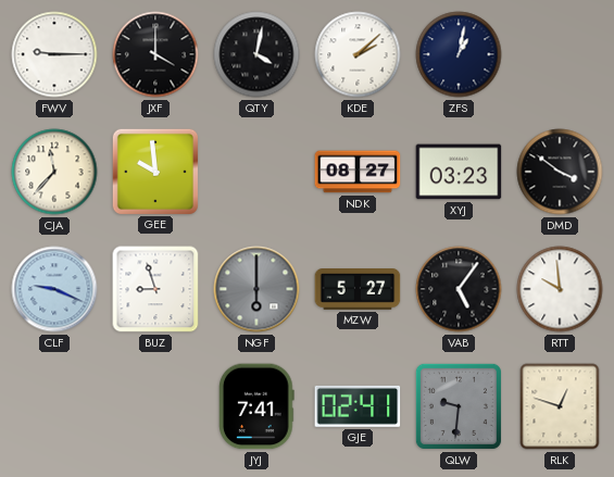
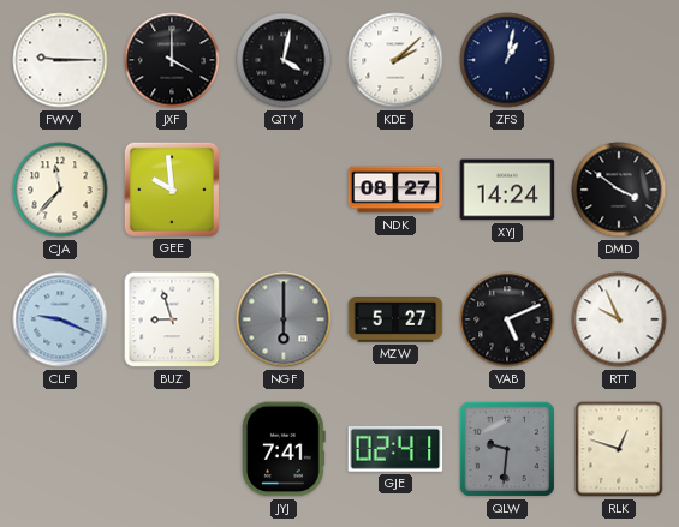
XYJ: 03:23 -> 14:24 (507, 190)
VAB: 5:06 -> 5:11 (507, 319)
RTT: 9:59 -> 9:56 (619, 319)
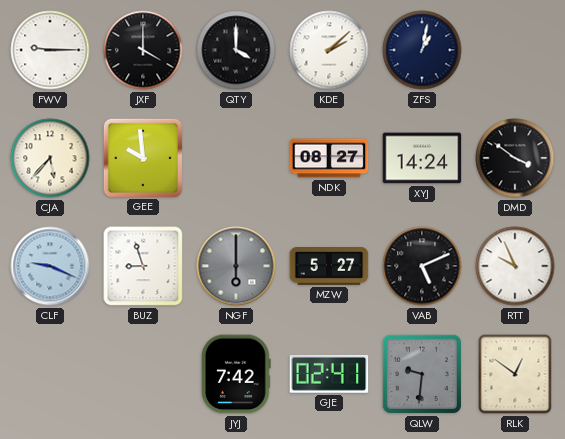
QTY: 4:02 -> 4:00 (236, 50)
CJA: 11:37 -> 5:37 (50, 158)
JYJ: 7:41 -> 7:42 (236, 374)
RLK: 12:48 -> 12:51 (515, 374)
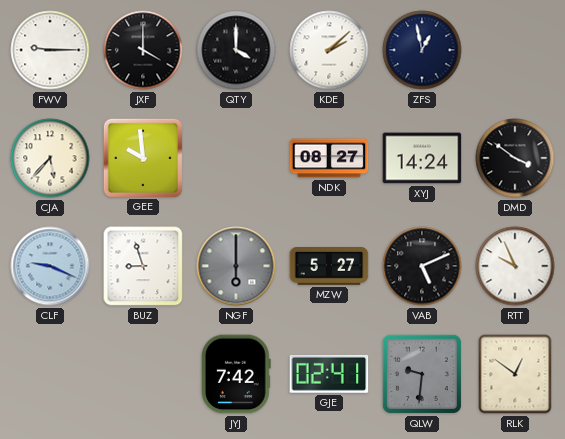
ZFS: 1:02 -> 12:58 (422, 50)
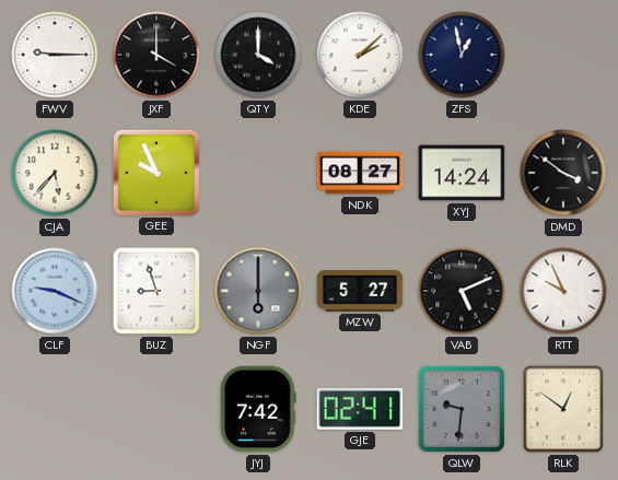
GEE: 9:59 -> 9:56 (155, 172)
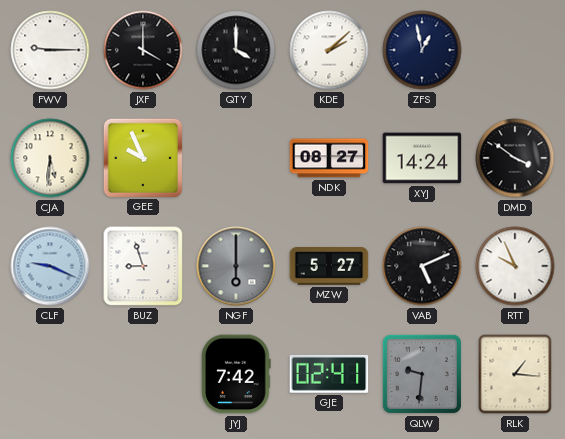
CJA: 5:37 -> 5:31 (50, 158)
RLK: 12:51 -> 1:16 (515, 374)
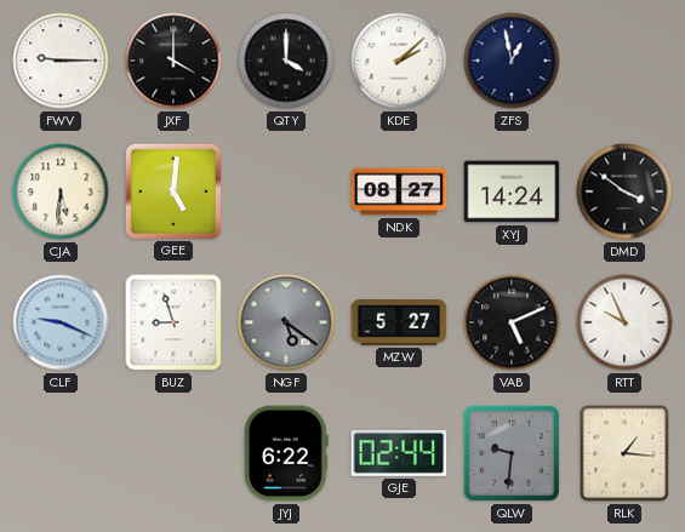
GEE: 9:56 -> 5:01 (172, 190)
NGF: 6:00 -> 5:21 (286, 322)
JYJ: 7:42 -> 6:22 (286, 453)
GJE: 02:41 -> 02:44 (399, 453)
